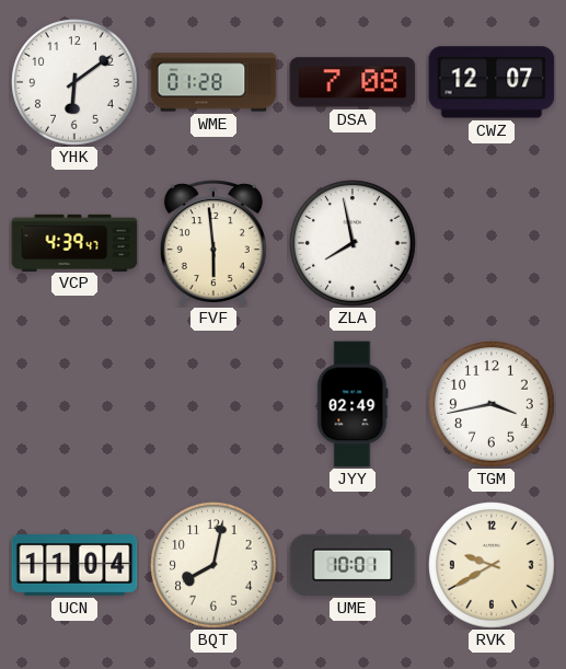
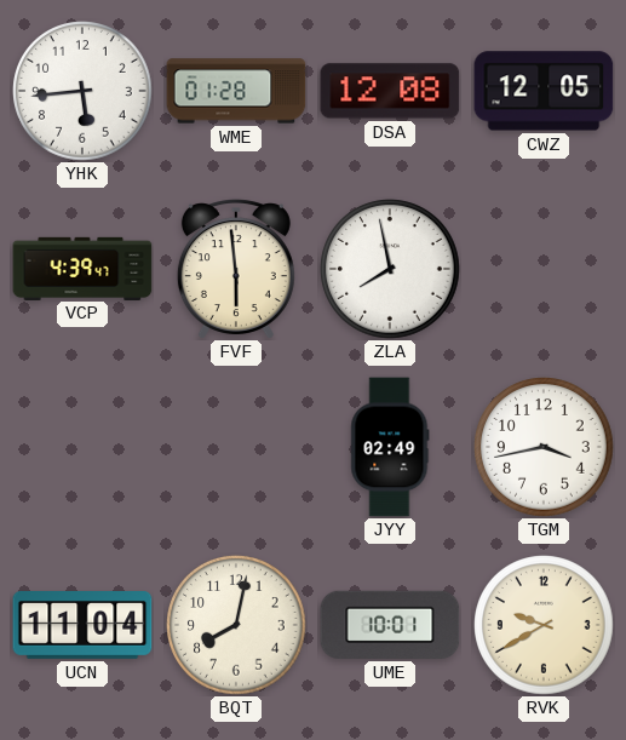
YHK: 6:09 -> 5:44 (82, 91)
DSA: 7:08 -> 12:08 (390, 91)
CWZ: 12:07 -> 12:05 (544, 91)
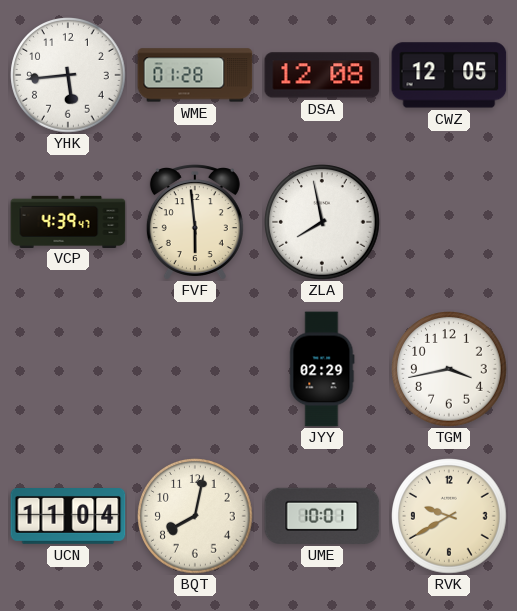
JYY: 02:49 -> 02:29 (322, 369)
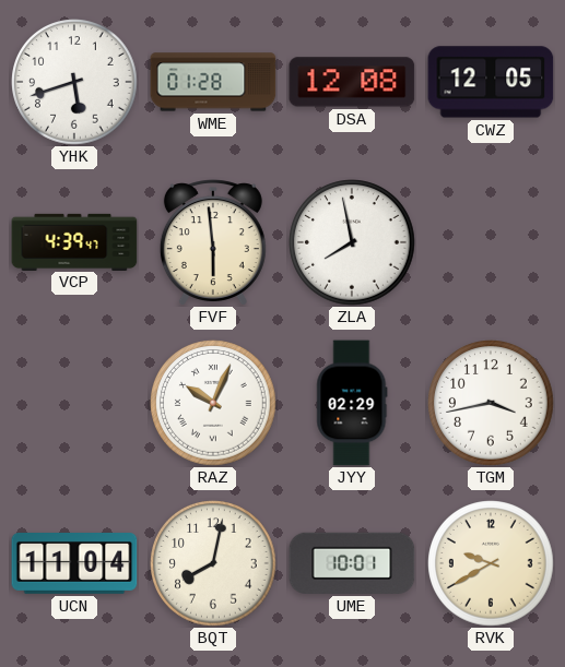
YHK: 5:44 -> 5:42 (74, 82)
RAZ: none -> 10:04 (213, 403)
